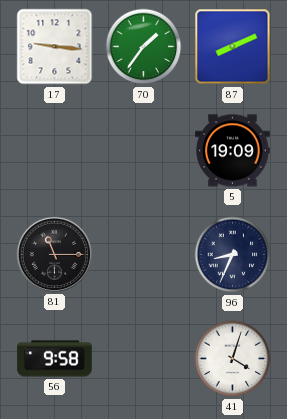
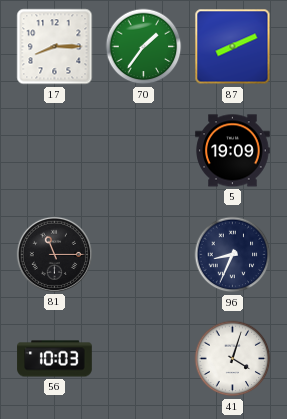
17: 9:16 -> 8:15 (55, 47)
56: 9:58 -> 10:03 (55, 359)
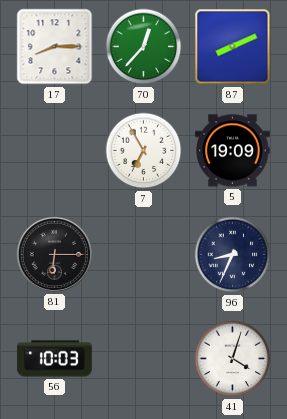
70: 1:36 -> 12:37 (144, 47)
7: none -> 6:55 (144, 151)
81: 11:15 -> 6:15 (54, 254)
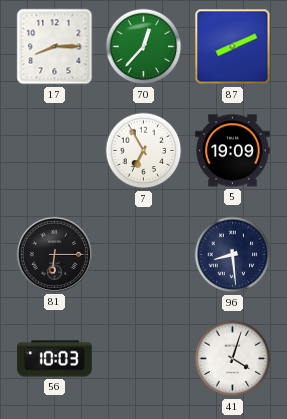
96: 8:34 -> 8:29 (233, 255)
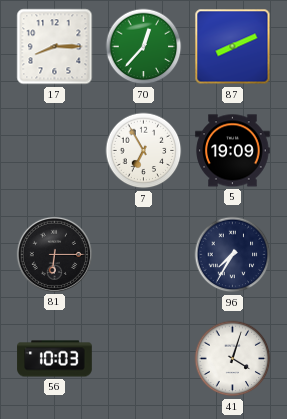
96: 8:29 -> 7:35 (233, 255)
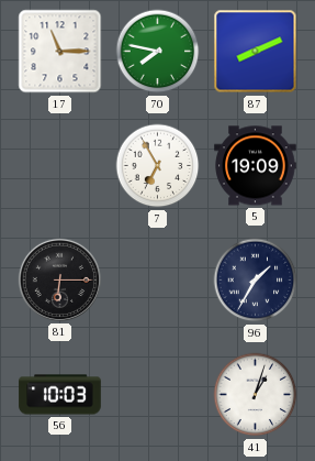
17: 8:15 -> 11:15 (60, 52)
70: 12:37 -> 7:47 (158, 52)
96: 7:35 -> 1:35 (256, 281)
41: 4:03 -> 1:03 (256, 395)
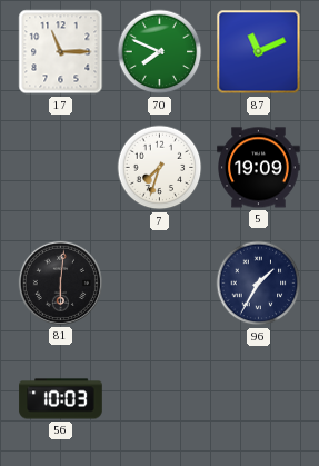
70: 7:47 -> 7:49 (160, 52)
87: 8:11 -> 11:11 (259, 52)
7: 6:55 -> 7:33 (160, 168)
81: 6:15 -> 6:01 (60, 282)
41: 1:03 -> none (256, 395)
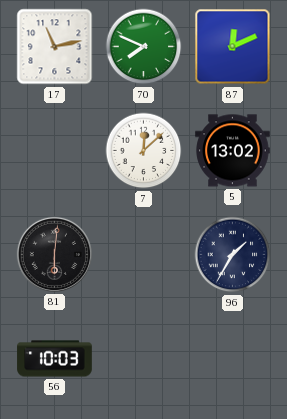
17: 11:15 -> 11:13 (55, 47)
87: 11:11 -> 12:11 (233, 47)
7: 7:33 -> 12:08 (144, 151)
5: 19:09 -> 13:02 (233, 151)
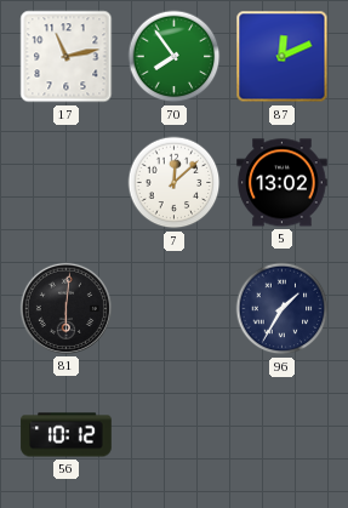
70: 7:49 -> 7:54 (175, 57)
56: 10:03 -> 10:12 (67, 435)
